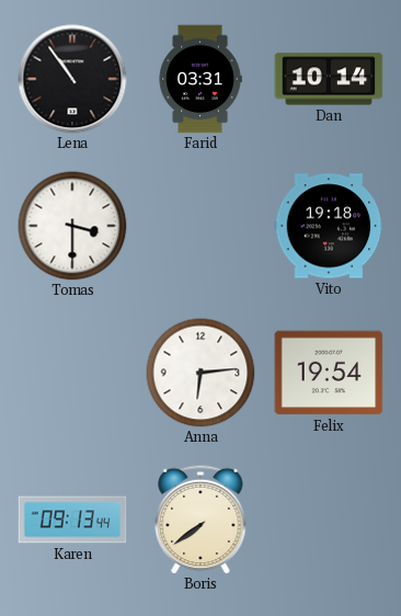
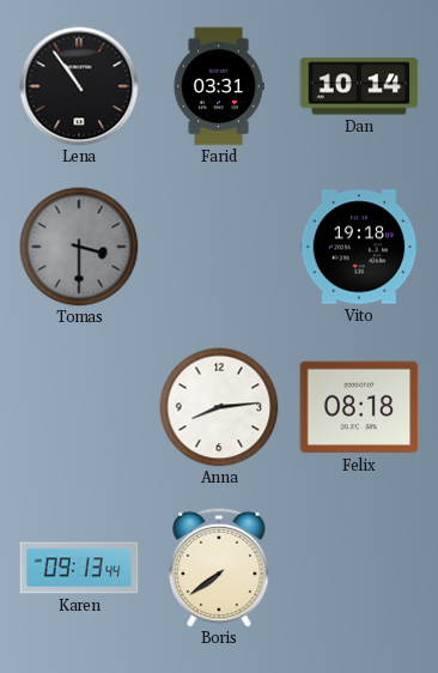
Tomas dial: white -> grey (79, 247)
Anna: 6:14 -> 8:14 (219, 407)
Felix: 19:54 -> 08:18 (359, 407)
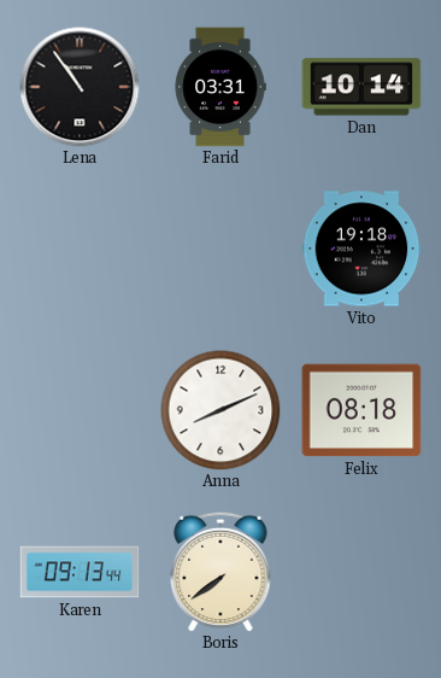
Tomas: 3:30 -> none (79, 247)
Anna: 8:14 -> 8:11 (220, 410)
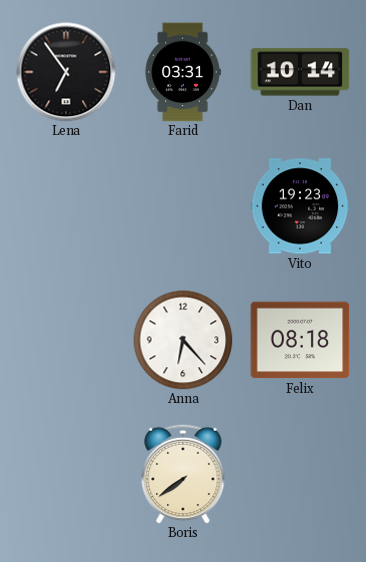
Lena: 10:54 -> 6:54 (66, 72)
Vito: 19:18 -> 19:23 (300, 206)
Anna: 8:11 -> 6:23 (183, 340)
Karen: 09:13 -> none (80, 572)
